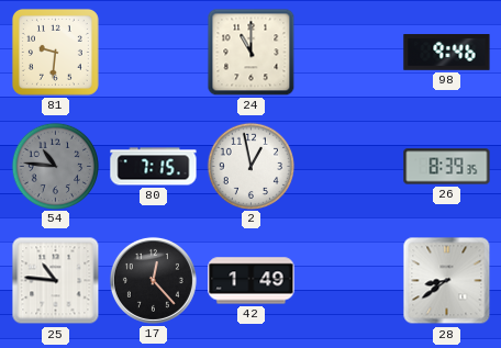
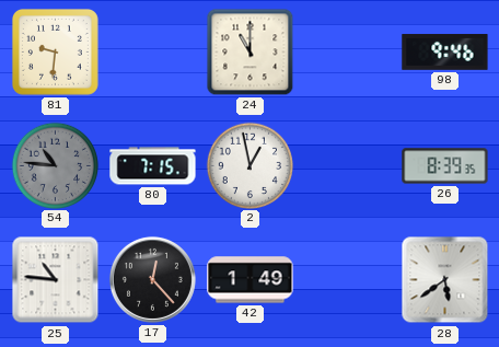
28: 8:39 -> 5:39 (445, 280)
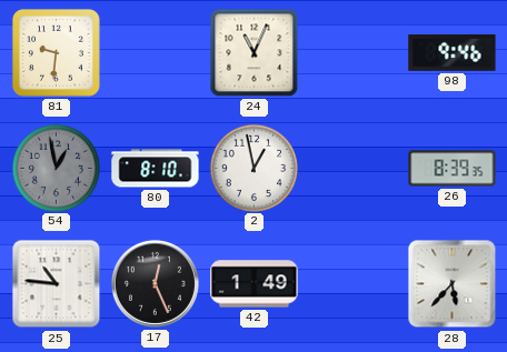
24: 11:00 -> 11:04 (255, 53)
54: 10:46 -> 12:58 (56, 168)
80: 7:15 -> 8:10 (156, 169)
17: 12:23 -> 12:26 (155, 283)
28: 5:39 -> 5:37 (453, 284)
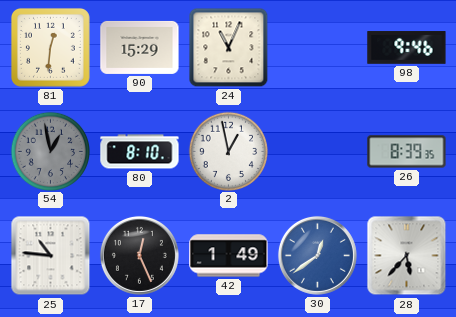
81: 9:31 -> 12:31 (50, 47)
90: none -> 15:29 (140, 47)
30: none -> 12:39 (317, 255)
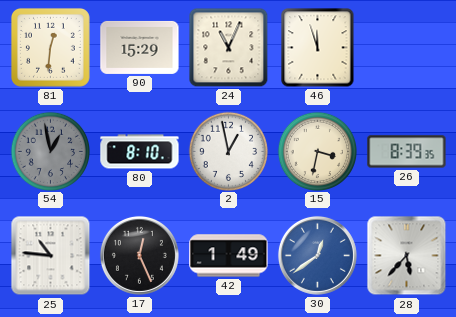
46: none -> 11:57 (318, 48)
98: 9:46 -> none (407, 48)
15: none -> 3:32 (317, 151)
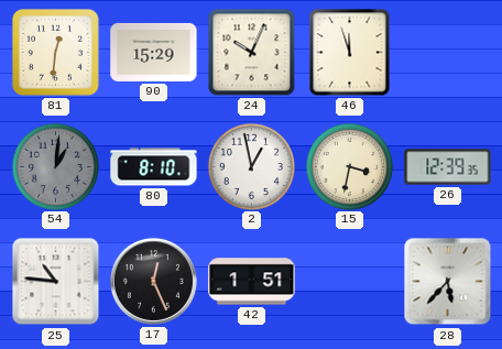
24: 11:04 -> 10:04 (252, 53)
54: 12:58 -> 1:01 (55, 166)
26: 8:39 -> 12:39 (448, 167)
42: 1:49 -> 1:51 (252, 282)
30: 12:39 -> none (317, 255)
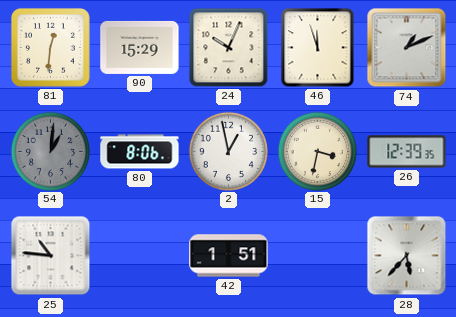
74: none -> 1:11 (407, 48)
80: 8:10 -> 8:06 (140, 152)
17: 12:26 -> none (153, 281)
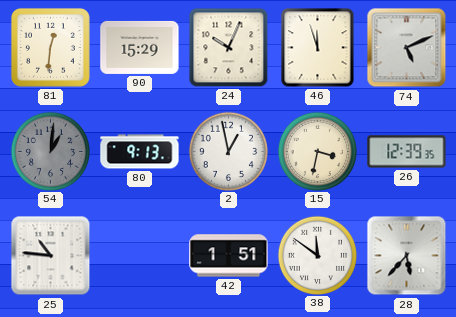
74: 1:11 -> 5:11 (407, 48)
80: 8:06 -> 9:13 (140, 152)
38: none -> 11:51 (317, 255)
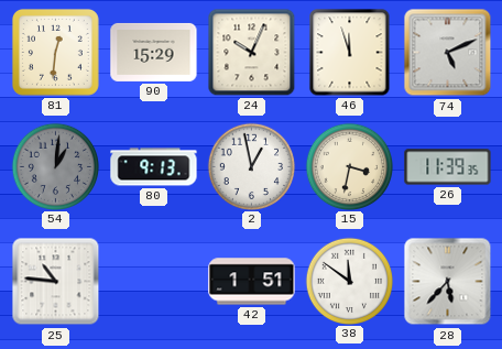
26: 12:39 -> 11:39 (448, 167)
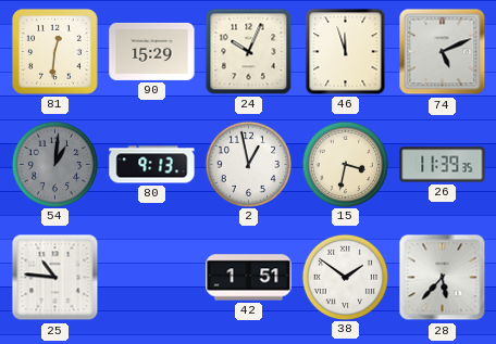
38: 11:51 -> 1:51 (345, 277)
